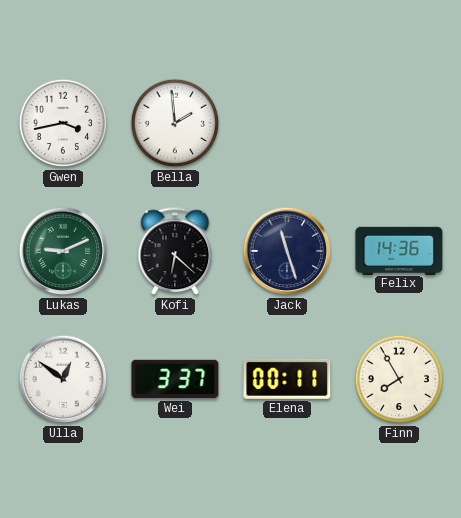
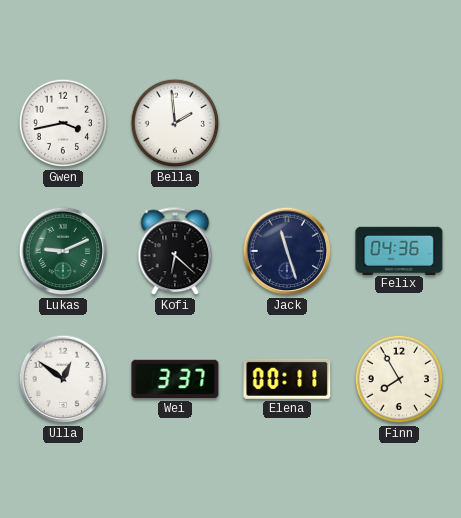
Felix: 14:36 -> 04:36 (399, 250)
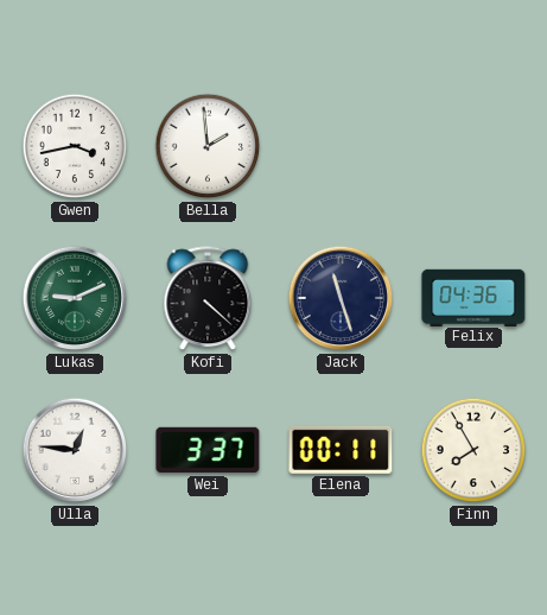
Kofi: 6:22 -> 4:22 (208, 299)
Ulla: 12:51 -> 12:46 (75, 450)
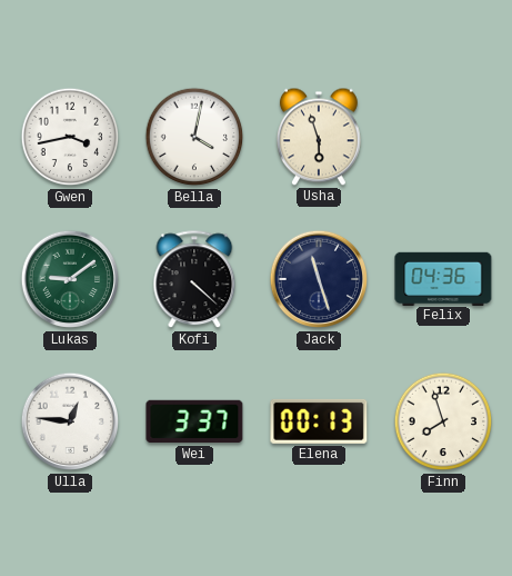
Bella: 1:59 -> 4:02 (194, 137)
Usha: none -> 5:57 (319, 137)
Lukas: 9:11 -> 9:09 (70, 279)
Elena: 00:11 -> 00:13 (319, 421)
Finn: 7:55 -> 7:57 (443, 421)
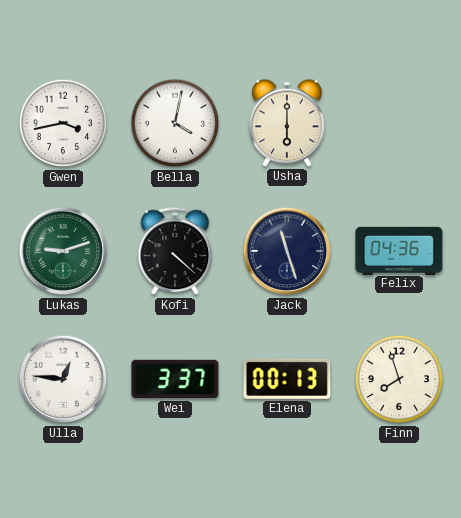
Usha: 5:57 -> 6:00 (287, 123)
Lukas: 9:09 -> 9:12 (63, 251)
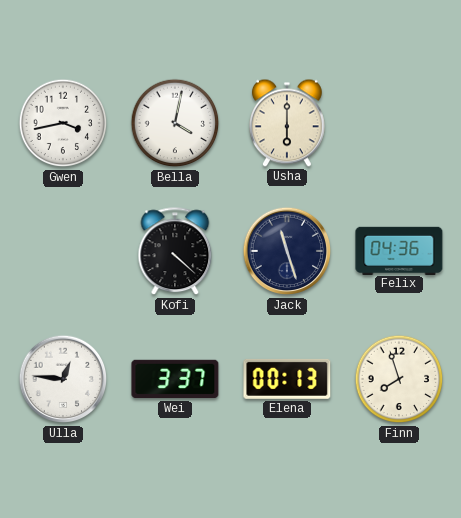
Lukas: 9:12 -> none (63, 251)
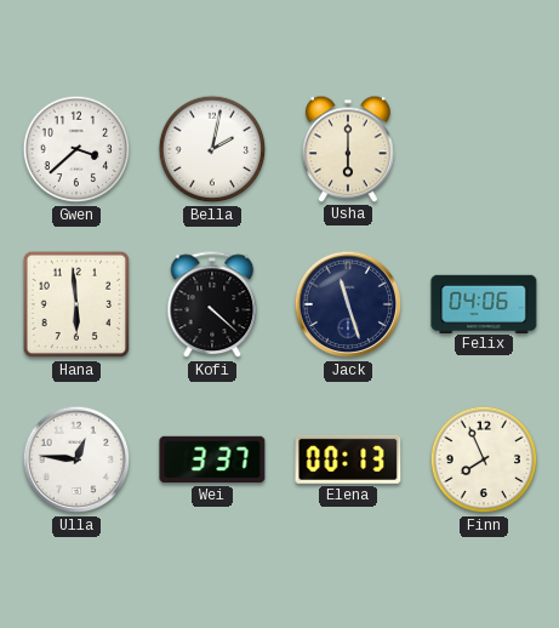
Gwen: 3:43 -> 3:38 (76, 149)
Bella: 4:02 -> 2:02 (212, 149)
Hana: none -> 5:59 (76, 304)
Felix: 04:36 -> 04:06 (484, 303)
Finn: 7:57 -> 7:56 (484, 459)
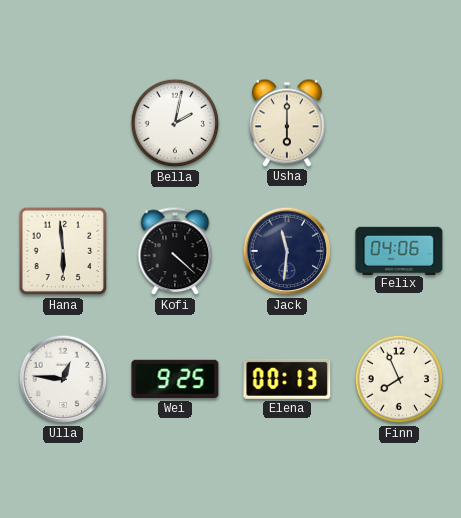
Gwen: 3:38 -> none (76, 149)
Jack: 11:27 -> 11:31 (287, 251)
Wei: 3:37 -> 9:25 (175, 379)
